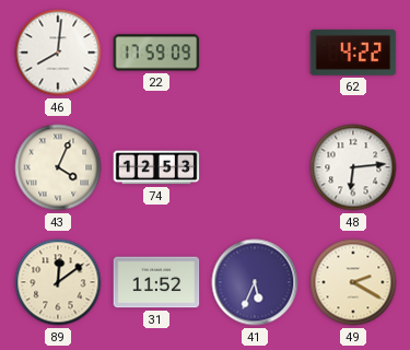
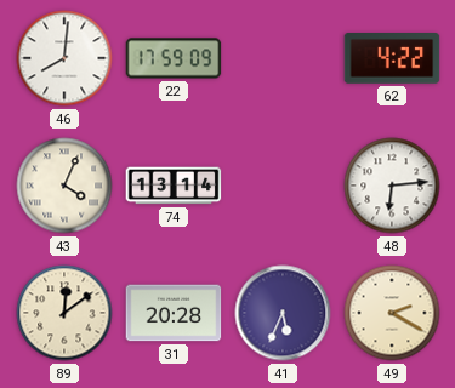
74: 12:53 -> 13:14 (174, 186)
31: 11:52 -> 20:28 (174, 313)
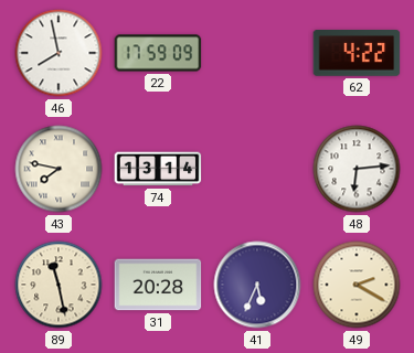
46: 8:01 -> 7:58 (59, 53)
43: 4:04 -> 7:47 (59, 169)
89: 12:09 -> 11:28 (59, 285)
